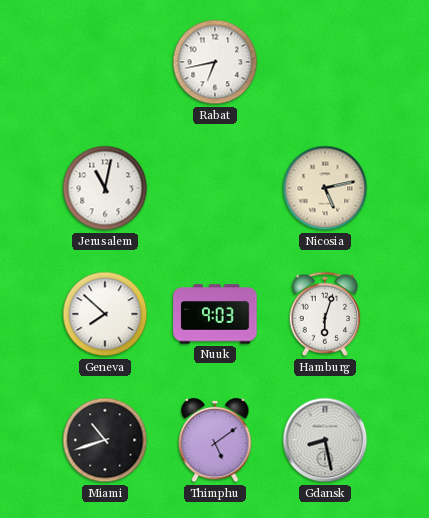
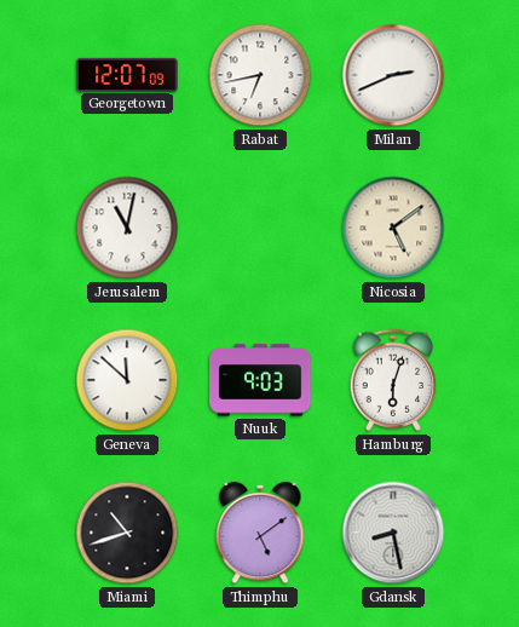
Georgetown: none -> 12:07 (127, 74)
Milan: none -> 2:41 (393, 75)
Nicosia: 5:13 -> 5:09 (393, 228)
Geneva: 7:52 -> 11:52 (127, 380)
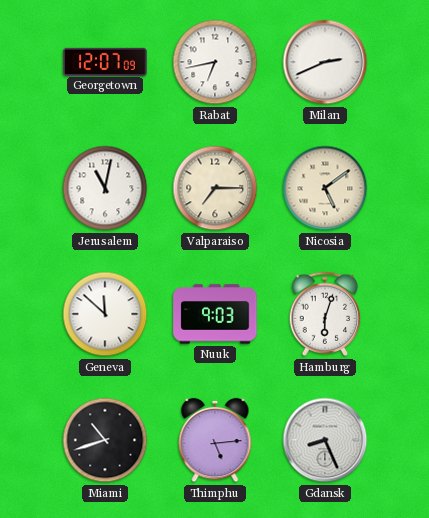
Valparaiso: none -> 7:15 (215, 188)
Thimphu: 5:09 -> 5:14 (215, 440)
Gdansk: 8:28 -> 8:26 (325, 440)
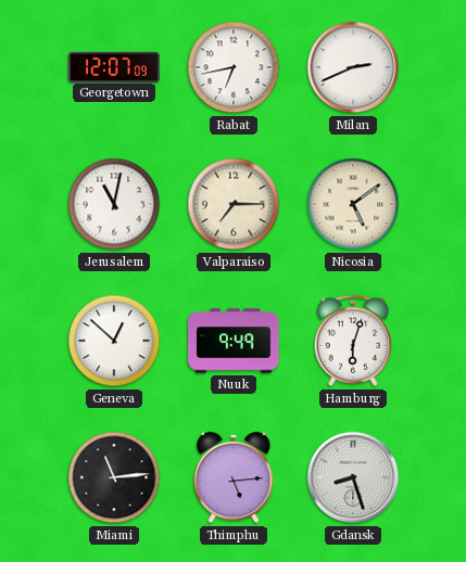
Geneva: 11:52 -> 12:52 (114, 341)
Nuuk: 9:03 -> 9:49 (234, 341)
Miami: 10:42 -> 11:14 (114, 477)
Gdansk: 8:26 -> 8:27 (353, 477)
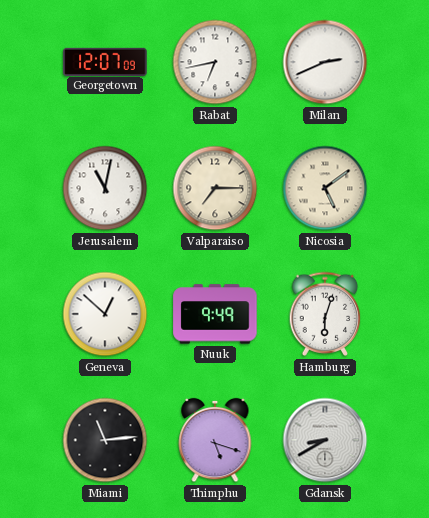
Thimphu: 5:14 -> 5:18 (215, 440)
Gdansk: 8:27 -> 8:40 (325, 440)
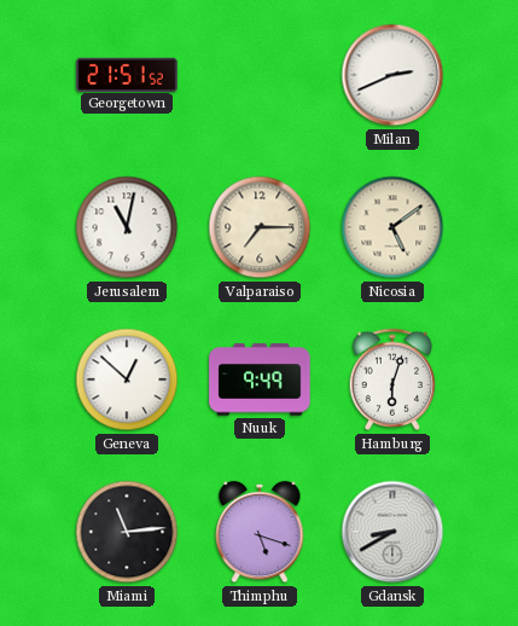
Georgetown: 12:07 -> 21:51 (127, 74)
Rabat: 6:43 -> none (215, 62)
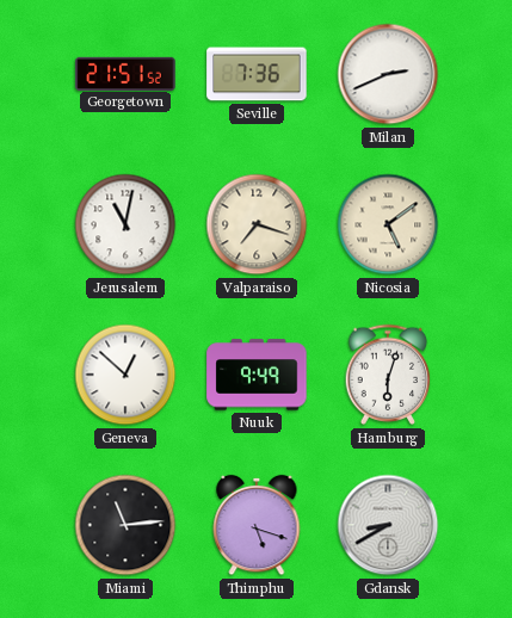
Seville: none -> 7:36 (257, 74)
Valparaiso: 7:15 -> 7:18 (257, 224)
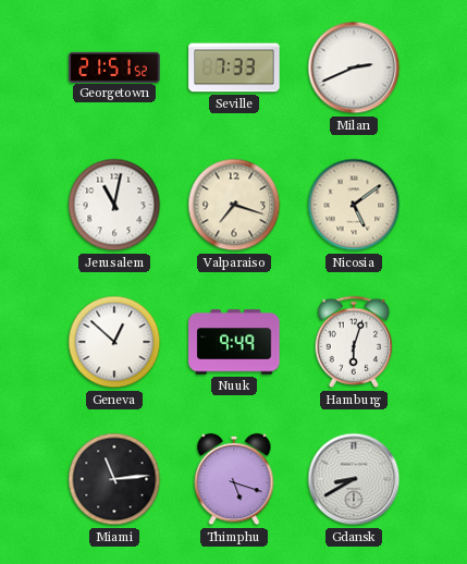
Seville: 7:36 -> 7:33 (234, 68)
